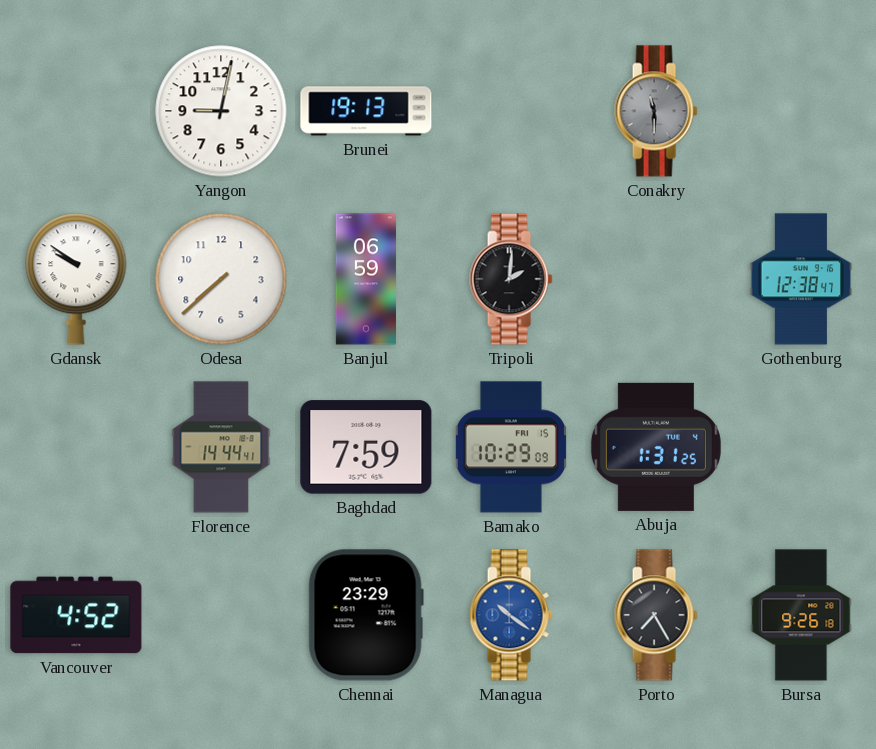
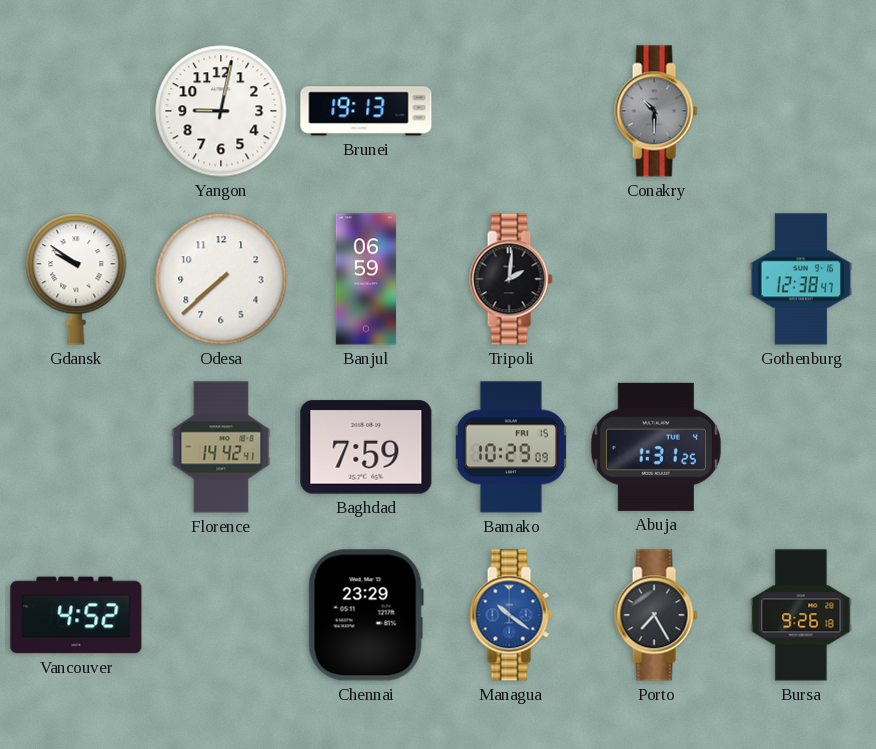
Conakry: 11:30 -> 10:30 (656, 111)
Florence: 14:44 -> 14:42 (221, 447)
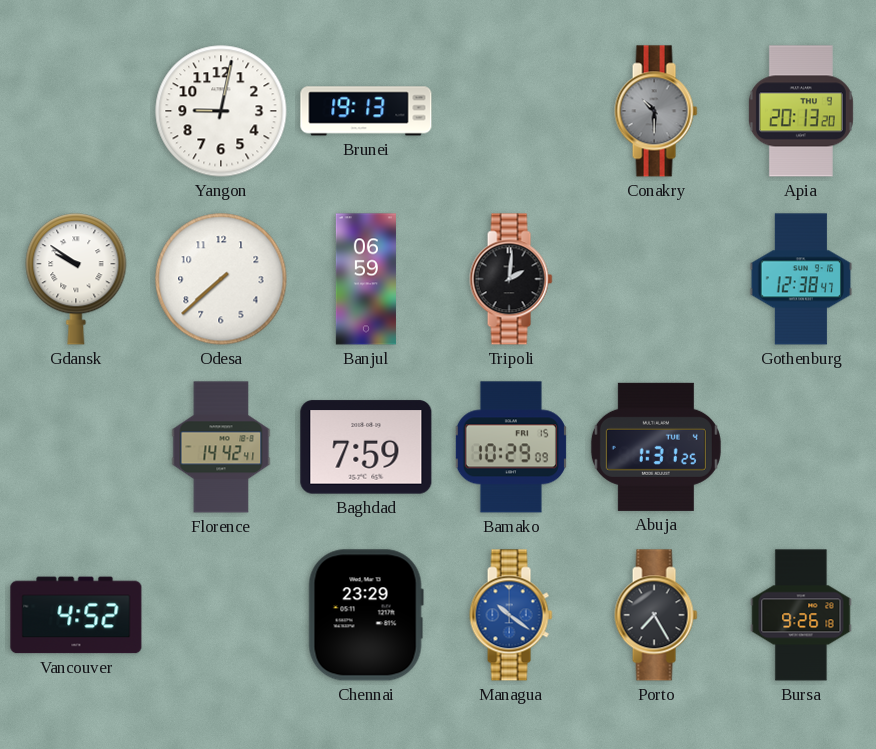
Apia: none -> 20:13 (801, 111)
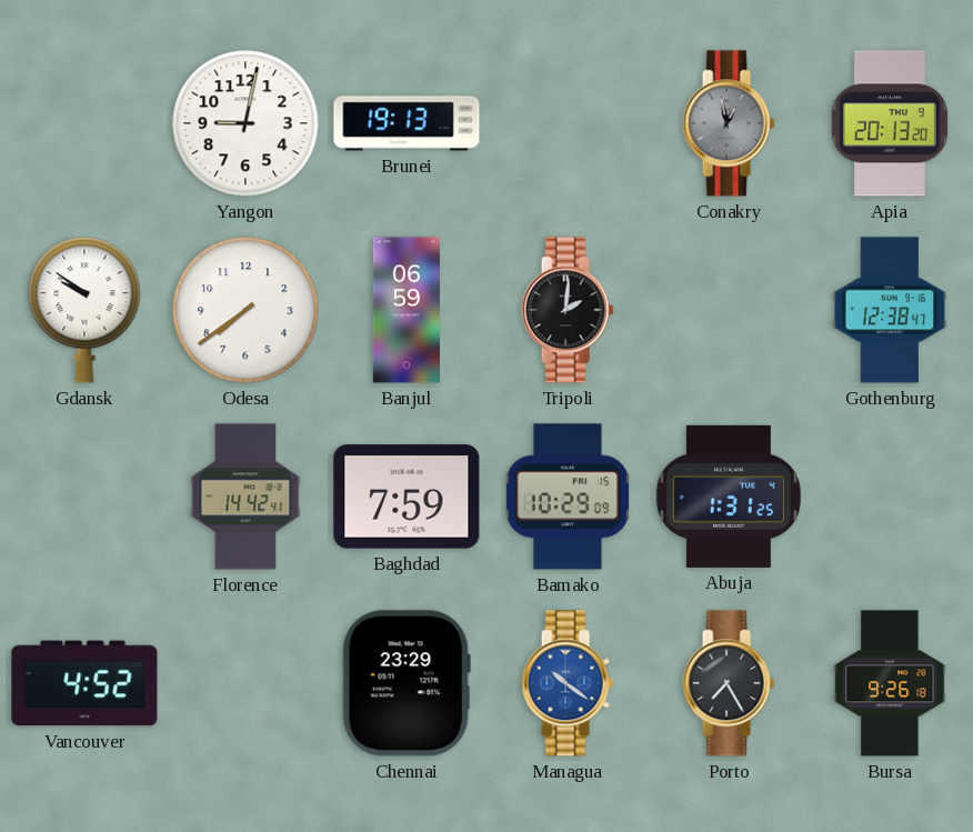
Conakry: 10:30 -> 12:58 (729, 123)
Odesa: 7:38 -> 7:39 (245, 310)
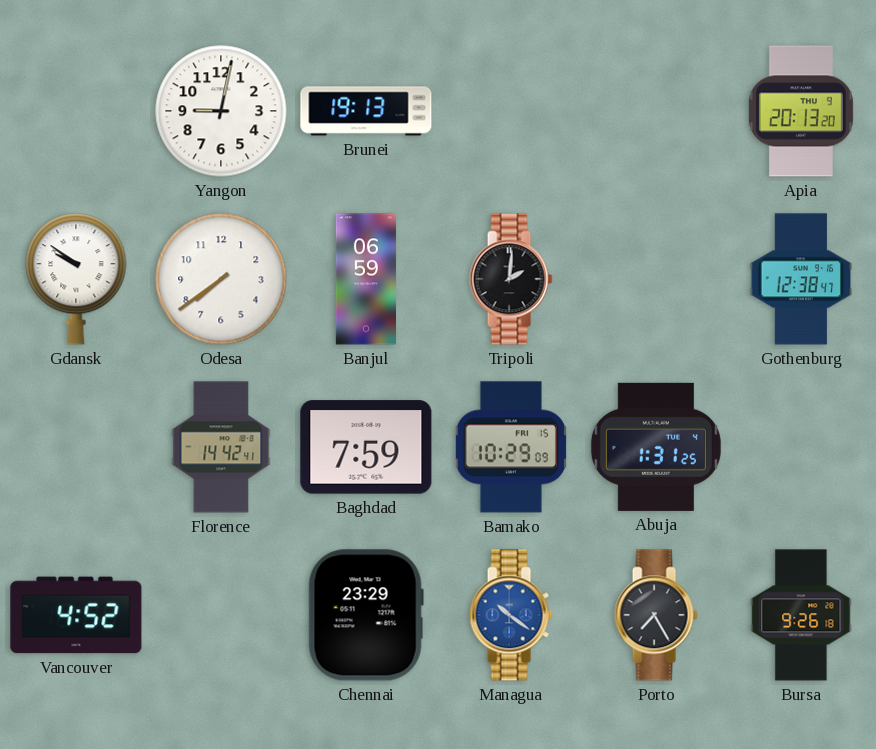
Conakry: 12:58 -> none (729, 123)
